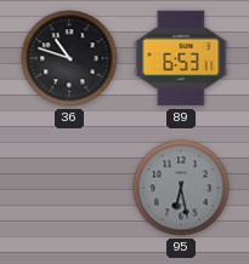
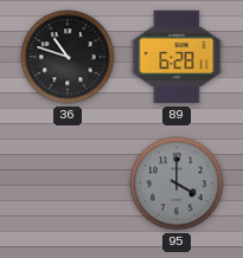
89: 6:53 -> 6:28 (177, 57)
95: 6:28 -> 4:00 (177, 183)
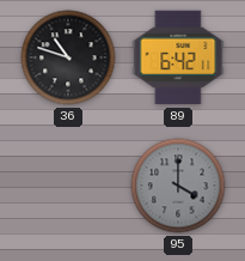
89: 6:28 -> 6:42 (178, 57)
